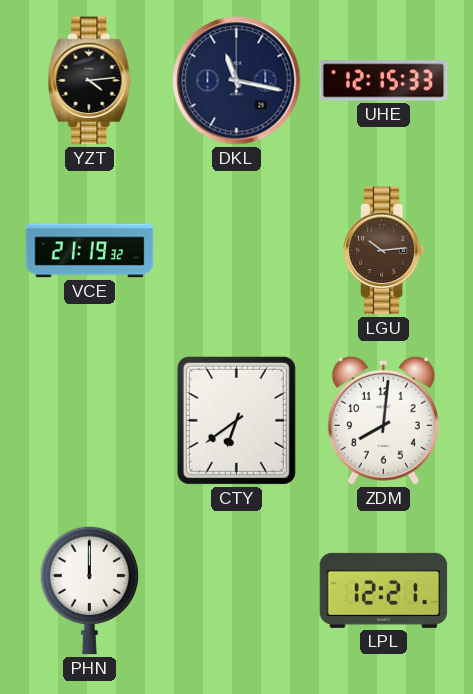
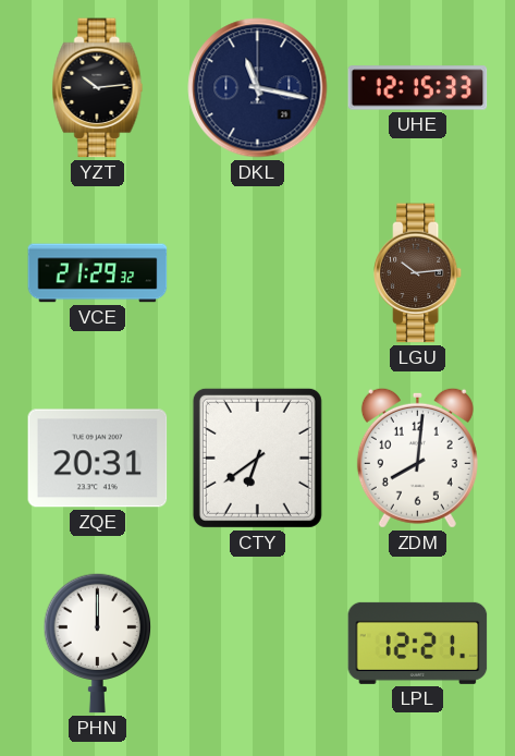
YZT: 4:14 -> 10:14 (98, 88)
VCE: 21:19 -> 21:29 (98, 273)
ZQE: none -> 20:31 (98, 459)
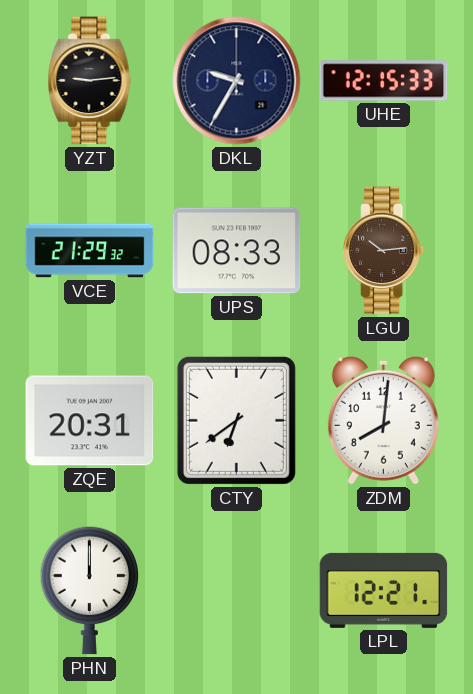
YZT: 10:14 -> 9:14 (90, 81)
DKL: 11:17 -> 9:35 (237, 81)
UPS: none -> 08:33 (237, 251)
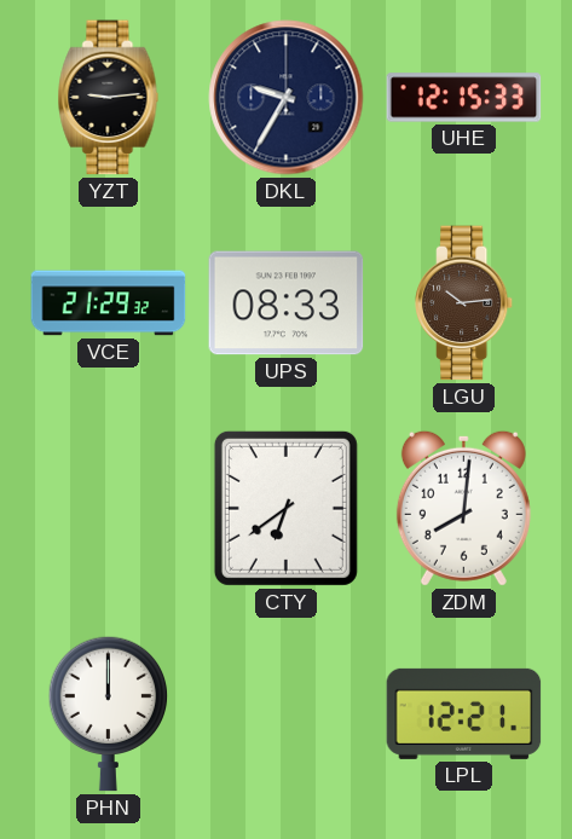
ZQE: 20:31 -> none (90, 421)
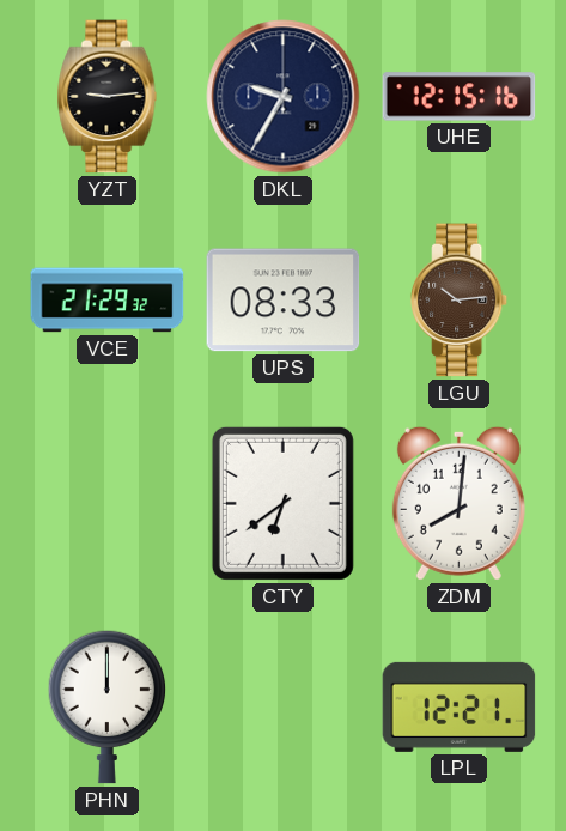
UHE: 12:15:33 -> 12:15:16 (460, 97)
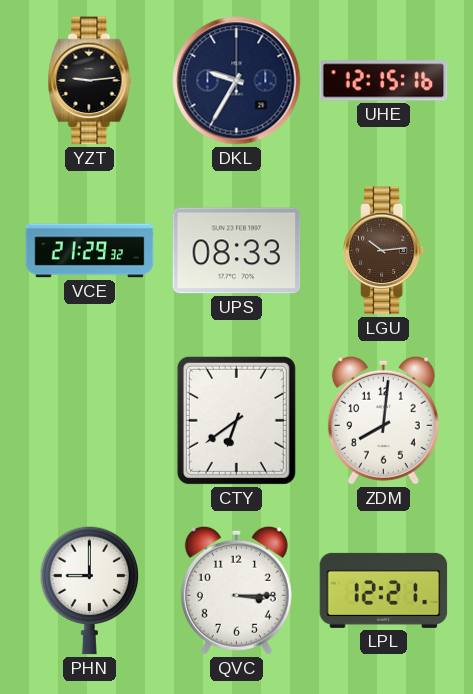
PHN: 12:00 -> 9:00 (90, 590)
QVC: none -> 3:15 (236, 590)
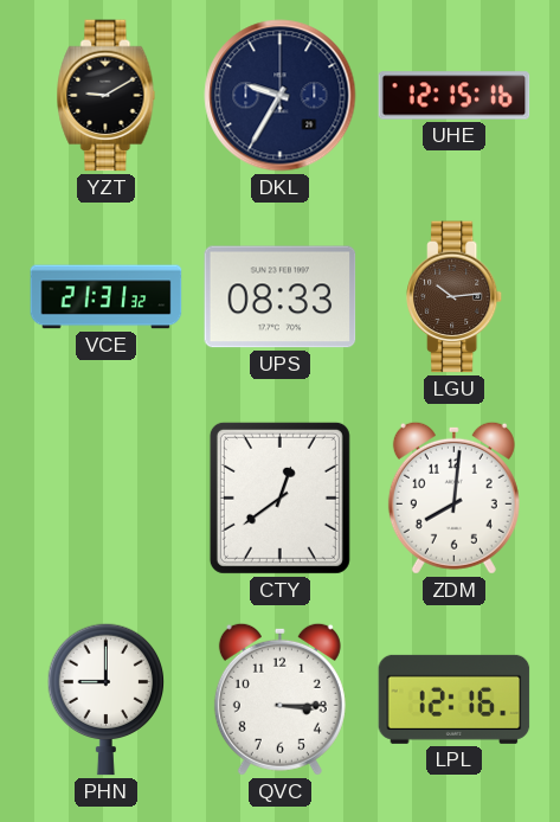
YZT: 9:14 -> 9:10 (107, 96)
VCE: 21:29 -> 21:31 (107, 297)
CTY: 6:39 -> 12:39 (279, 497)
LPL: 12:21 -> 12:16 (455, 699)
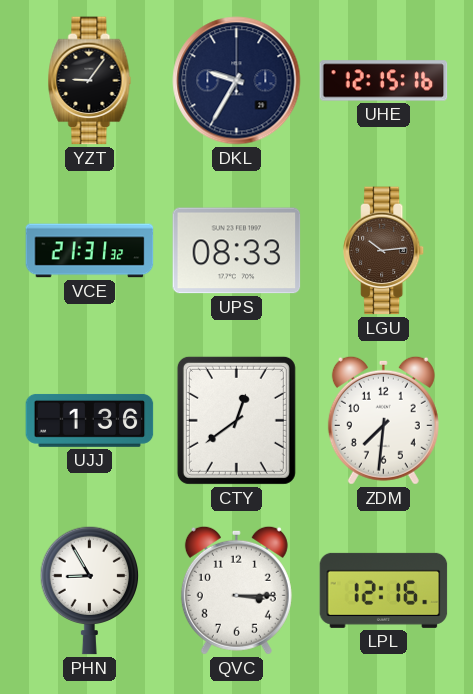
YZT: 9:10 -> 9:06 (90, 81)
UJJ: none -> 1:36 (90, 420)
ZDM: 8:01 -> 7:31 (383, 420)
PHN: 9:00 -> 8:55 (90, 590)
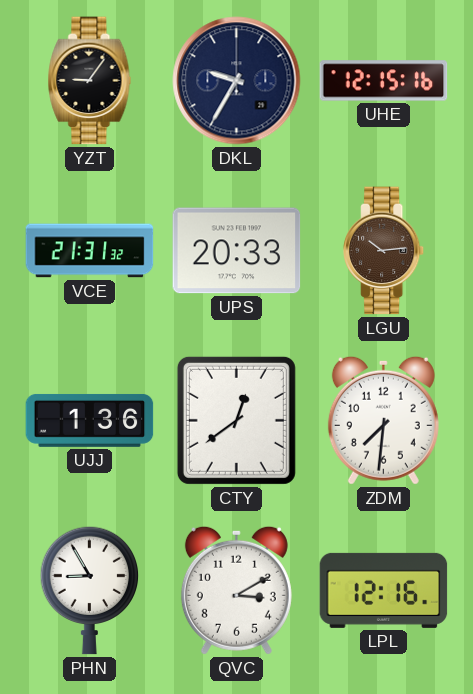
UPS: 08:33 -> 20:33 (237, 251)
QVC: 3:15 -> 3:10 (236, 590)
